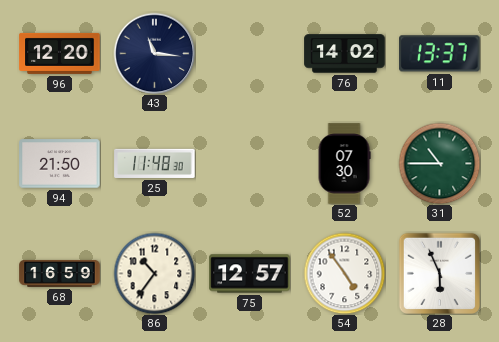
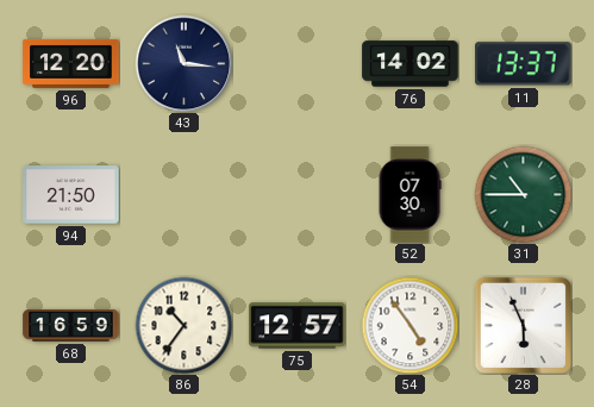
25: 11:48 -> none (155, 163)
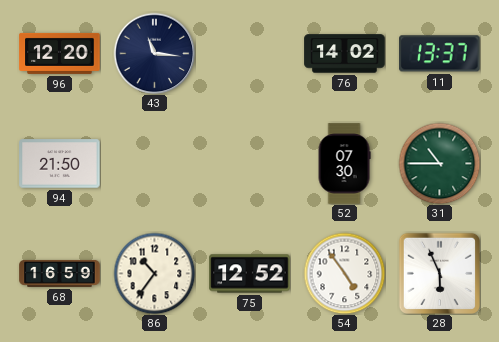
75: 12:57 -> 12:52 (250, 274)
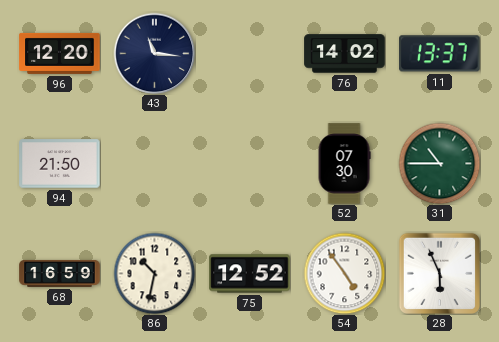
86: 10:36 -> 10:32 (154, 273)
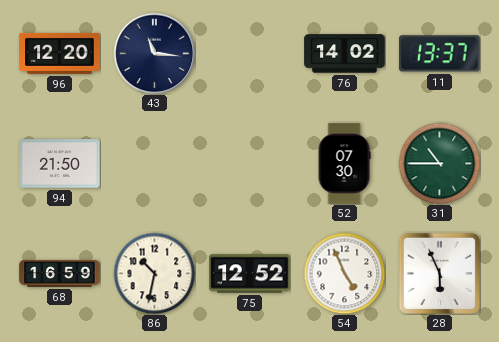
54: 4:54 -> 4:56 (344, 273)
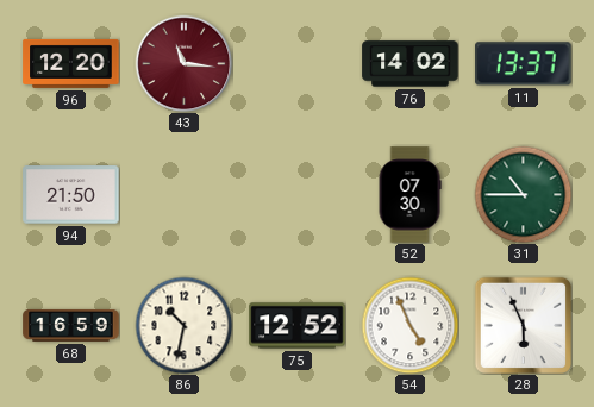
43 dial: navy -> burgundy (183, 63)
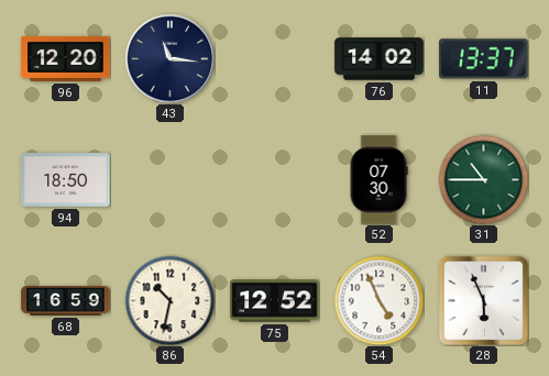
43 dial: burgundy -> navy (169, 58)
94: 21:50 -> 18:50 (66, 180)
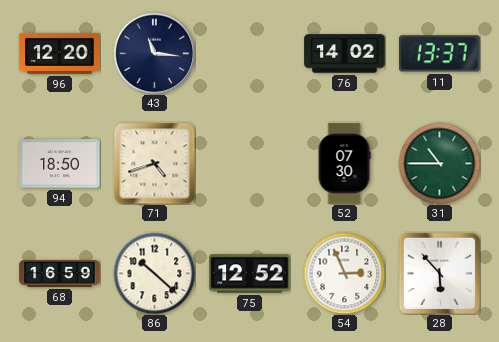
71: none -> 4:42 (154, 163)
86: 10:32 -> 10:22 (154, 273)
54: 4:56 -> 2:56 (344, 273)
28: 5:56 -> 5:53 (439, 273)
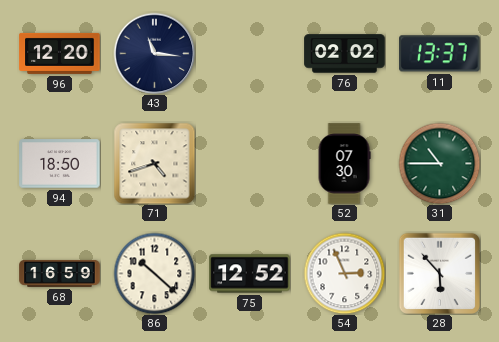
76: 14:02 -> 02:02 (345, 54)
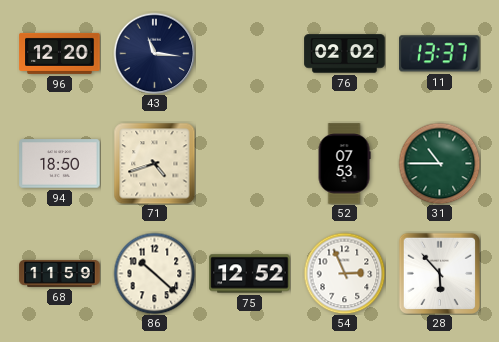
52: 07:30 -> 07:53 (344, 164)
68: 16:59 -> 11:59 (60, 273)
